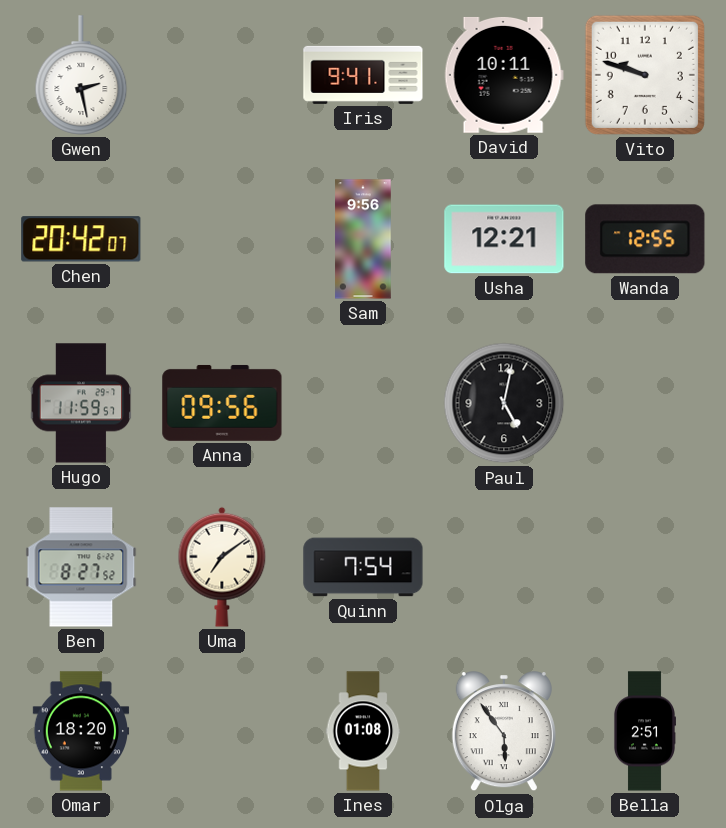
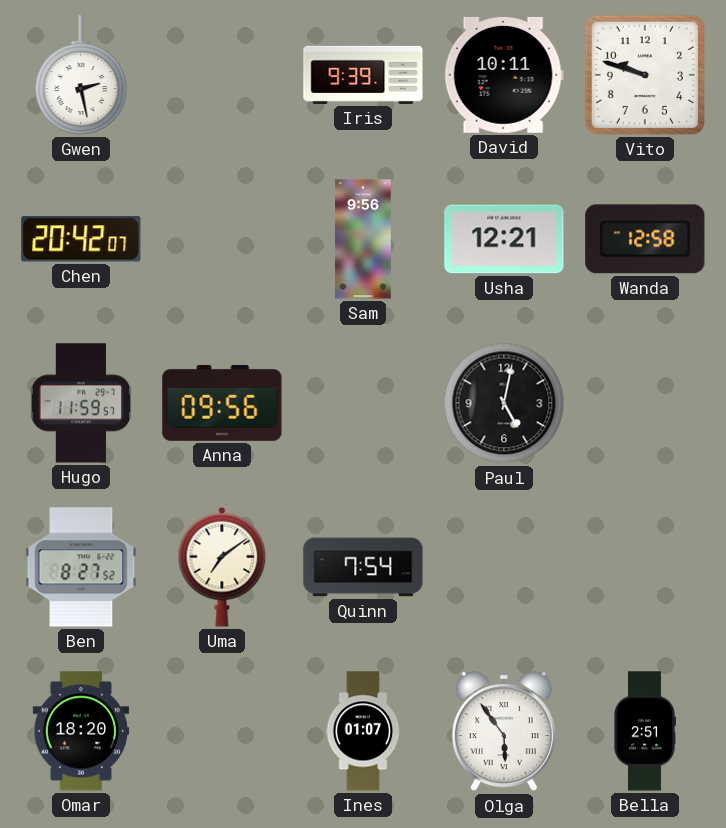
Iris: 9:41 -> 9:39 (363, 75)
Wanda: 12:55 -> 12:58 (645, 239)
Ines: 01:08 -> 01:07 (363, 731)
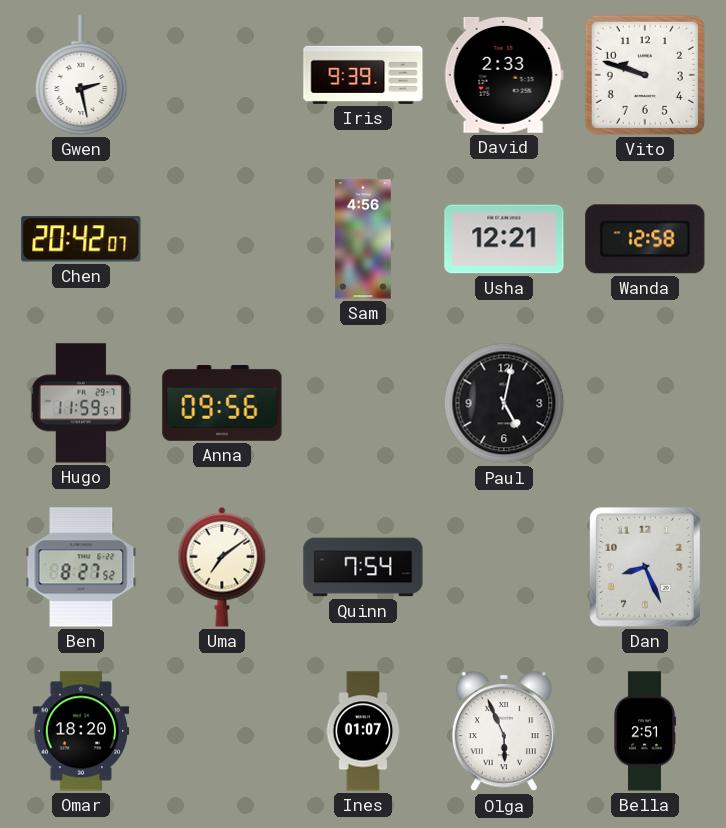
David: 10:11 -> 2:33 (504, 75)
Sam: 9:56 -> 4:56 (363, 239)
Dan: none -> 8:26 (646, 568)
Olga: 5:54 -> 5:56 (504, 732)
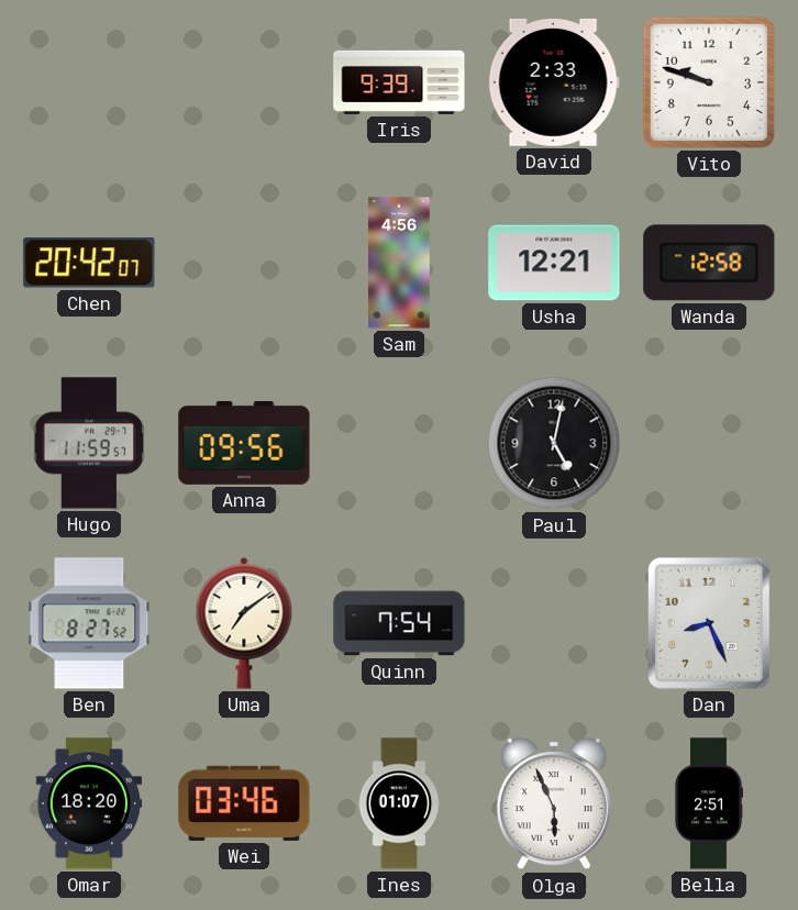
Gwen: 2:28 -> none (81, 75)
Wei: none -> 03:46 (244, 803)
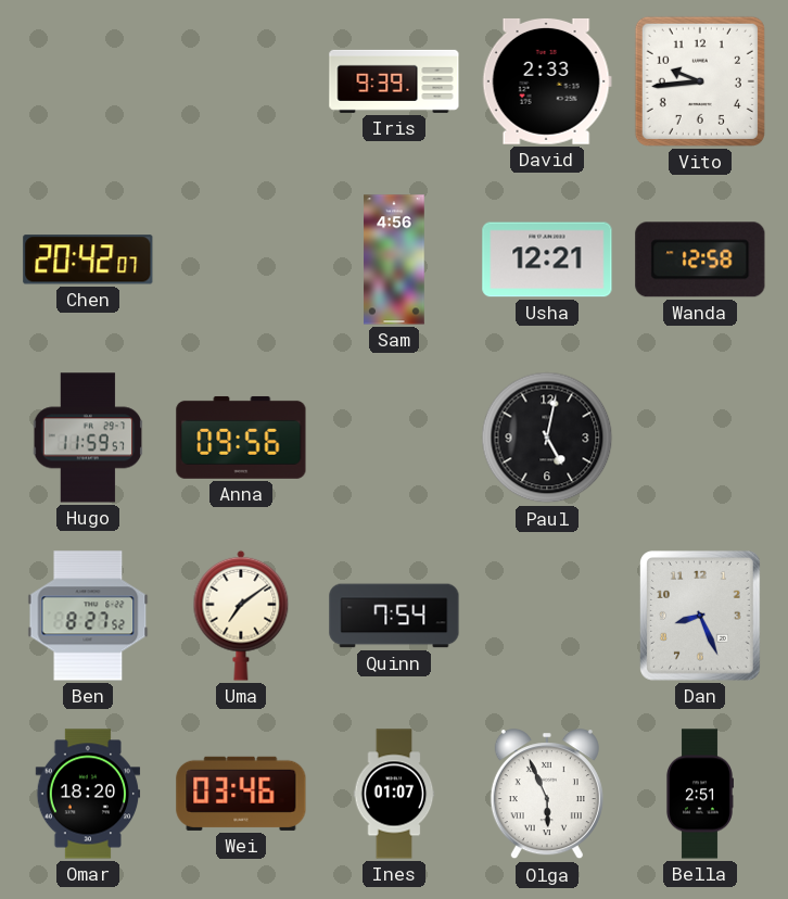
Vito: 9:48 -> 9:44 (700, 81)
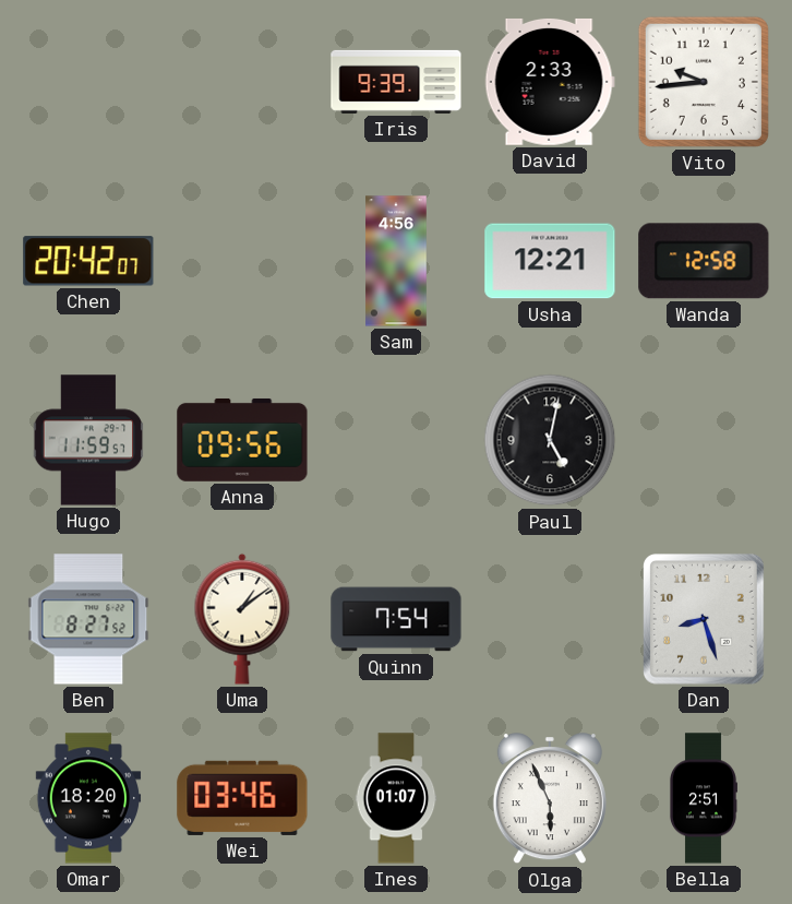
Uma: 7:09 -> 1:09 (242, 619)
Dan: 8:26 -> 8:27 (705, 620)
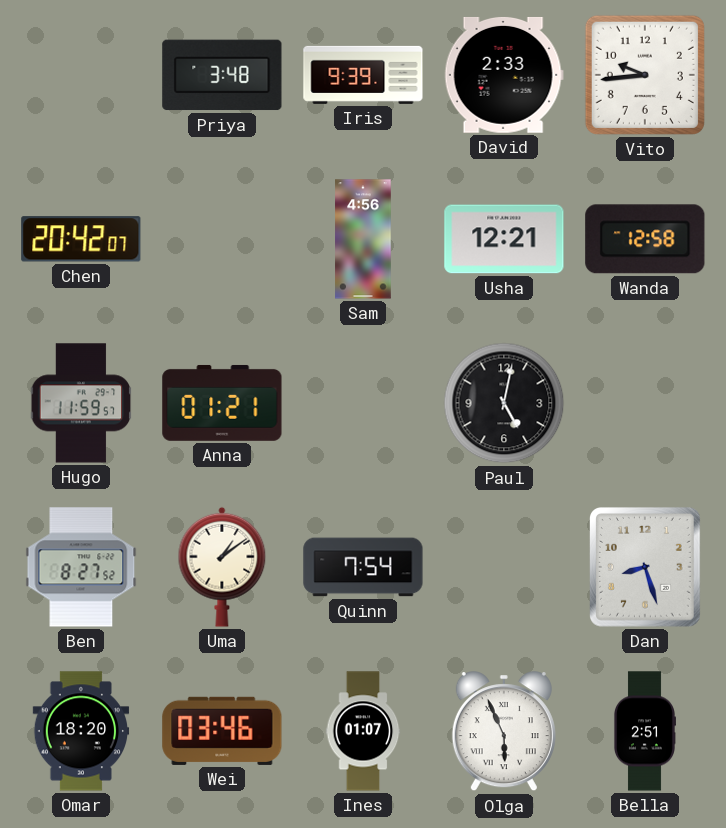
Priya: none -> 3:48 (222, 75)
Anna: 09:56 -> 01:21 (222, 403)
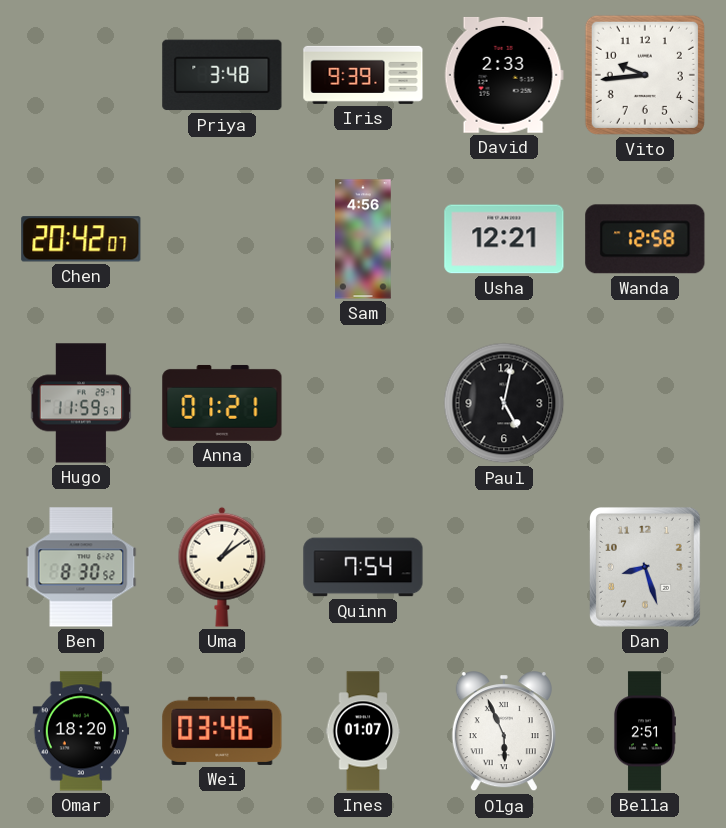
Ben: 8:27 -> 8:30 (81, 567)
